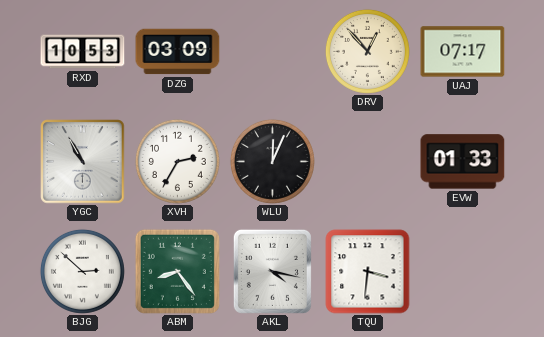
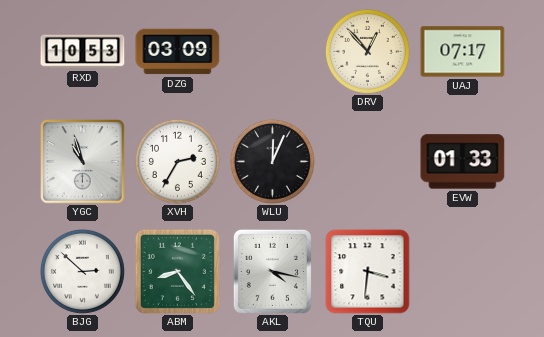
YGC: 10:55 -> 10:57 (83, 162)
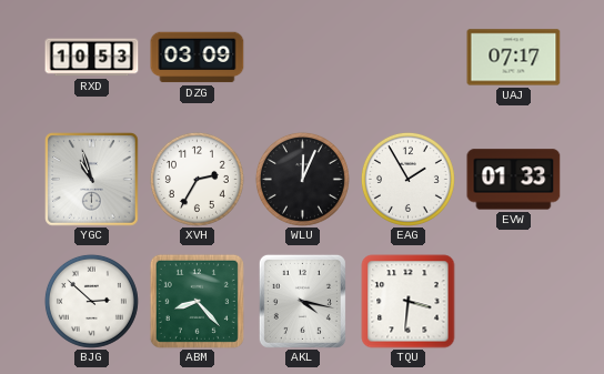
DRV: 12:53 -> none (367, 51)
EAG: none -> 1:55 (407, 179)
ABM: 8:24 -> 8:23 (197, 301)
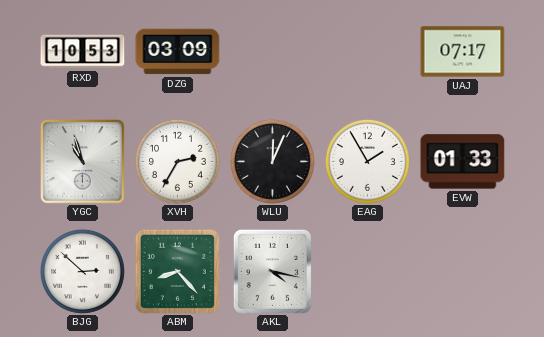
TQU: 3:31 -> none (409, 302)
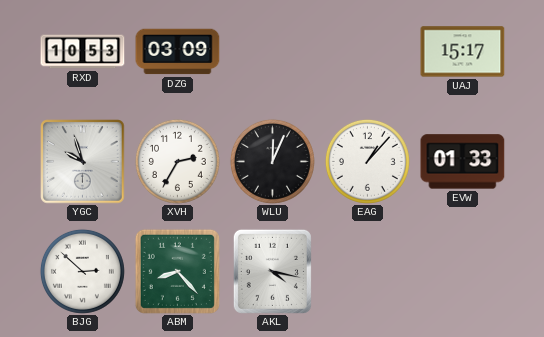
UAJ: 07:17 -> 15:17 (463, 52)
YGC: 10:57 -> 9:57 (83, 162)
EAG: 1:55 -> 1:07 (367, 161)
